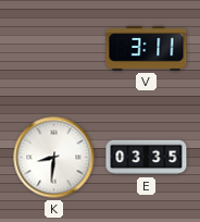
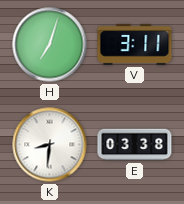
H: none -> 7:03 (50, 45)
E: 03:35 -> 03:38 (135, 145)
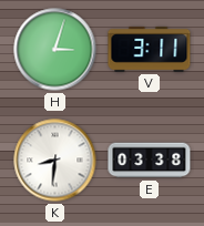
H: 7:03 -> 3:03 (55, 50)
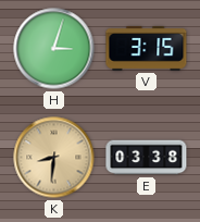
V: 3:11 -> 3:15 (147, 49)
K dial: white -> champagne (54, 158)
